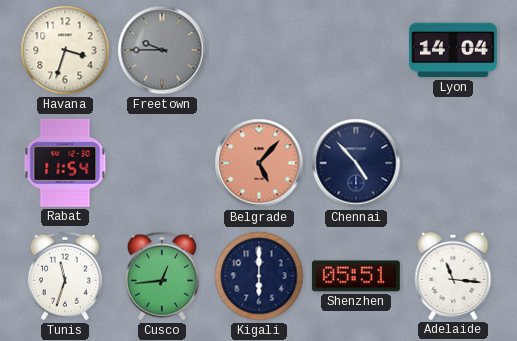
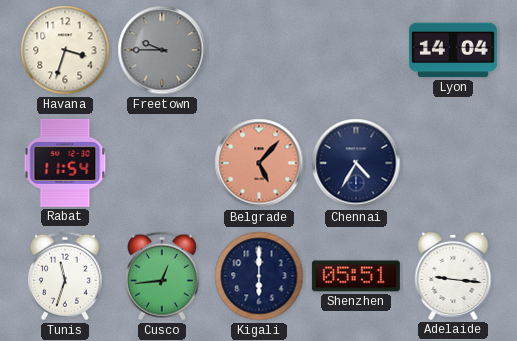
Chennai: 4:53 -> 4:35 (356, 163)
Adelaide: 11:16 -> 9:16 (453, 276)
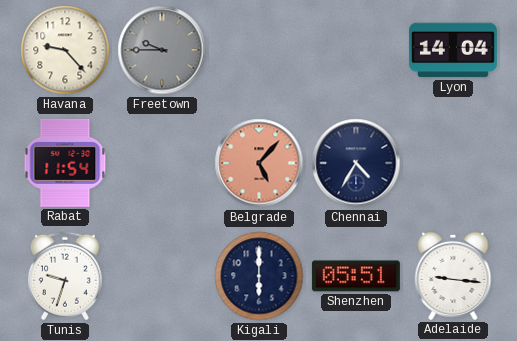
Havana: 3:33 -> 9:23 (65, 50)
Tunis: 11:33 -> 9:33 (65, 276)
Cusco: 12:44 -> none (162, 276)
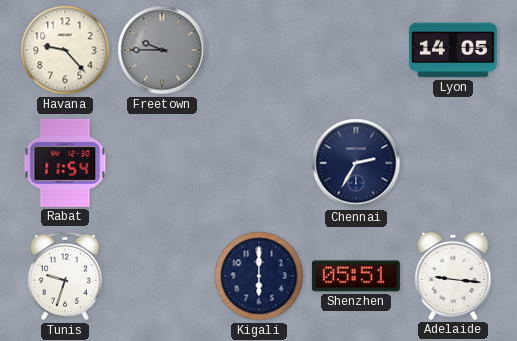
Lyon: 14:04 -> 14:05 (453, 50)
Belgrade: 5:07 -> none (259, 163)
Chennai: 4:35 -> 2:35 (356, 163)
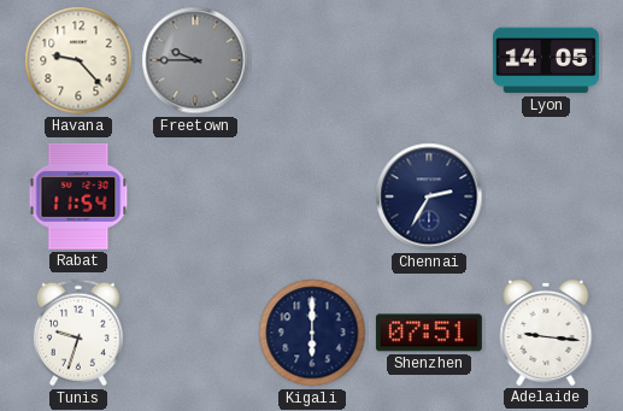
Shenzhen: 05:51 -> 07:51 (429, 333)
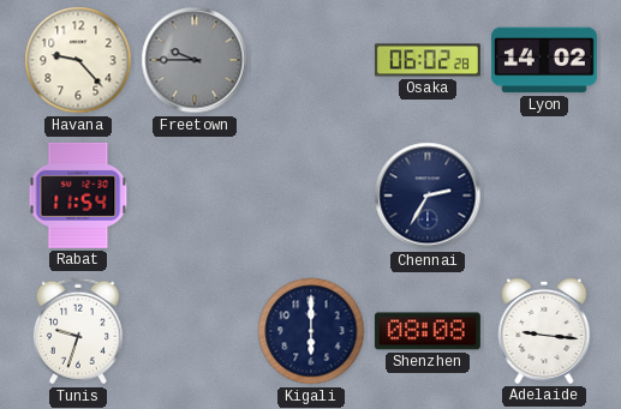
Osaka: none -> 06:02 (428, 60)
Lyon: 14:05 -> 14:02 (544, 60)
Shenzhen: 07:51 -> 08:08 (428, 331)
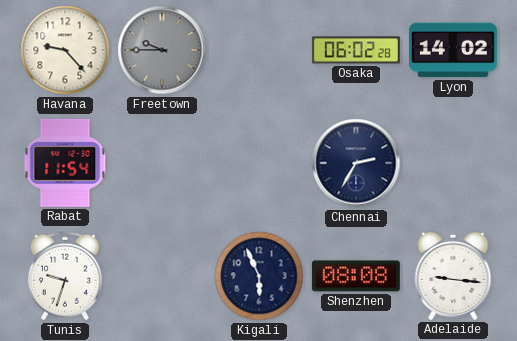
Kigali: 6:00 -> 5:56 (259, 276)
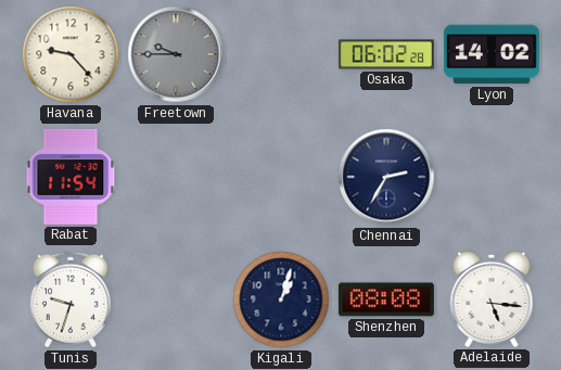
Kigali: 5:56 -> 1:03 (281, 299)
Adelaide: 9:16 -> 5:16 (492, 299)
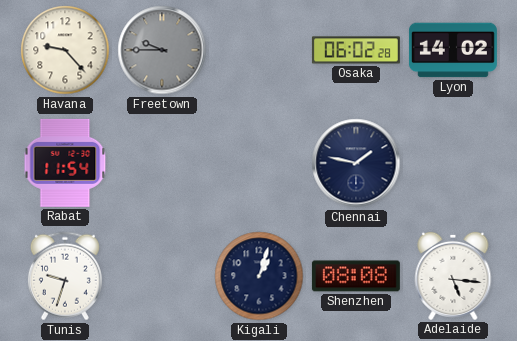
Chennai: 2:35 -> 1:47 (356, 163)
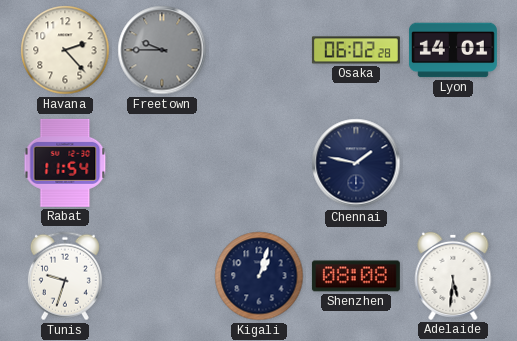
Havana: 9:23 -> 2:23 (65, 50)
Lyon: 14:02 -> 14:01 (453, 50)
Adelaide: 5:16 -> 5:31 (453, 276)
